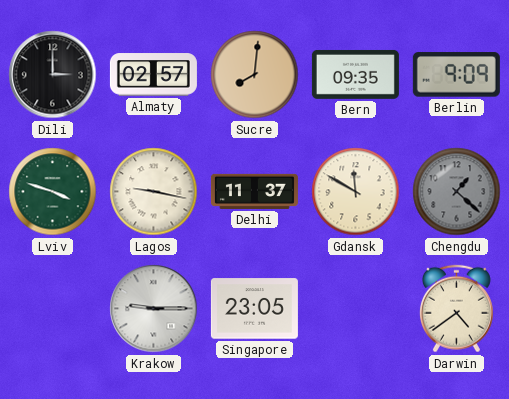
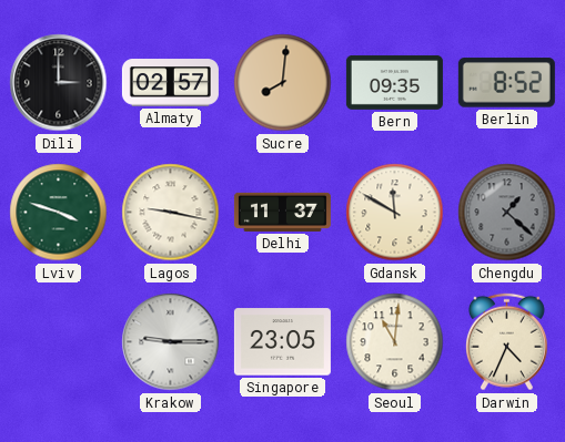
Berlin: 9:09 -> 8:52 (506, 83)
Seoul: none -> 11:01 (395, 342)
Darwin: 4:39 -> 4:34 (506, 342)
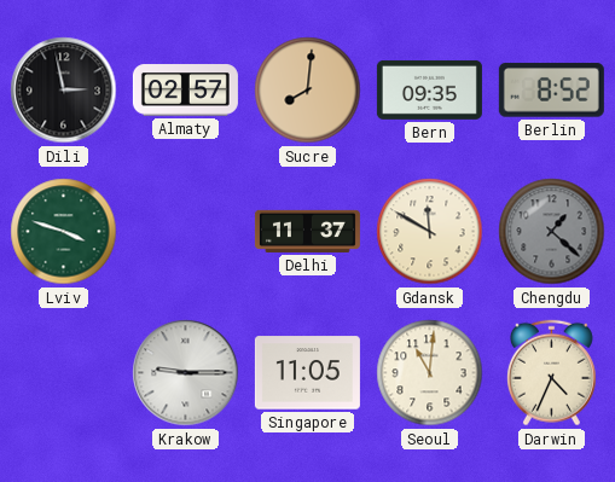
Dili: 3:00 -> 2:58 (64, 91)
Lagos: 9:17 -> none (171, 213)
Singapore: 23:05 -> 11:05 (307, 373)
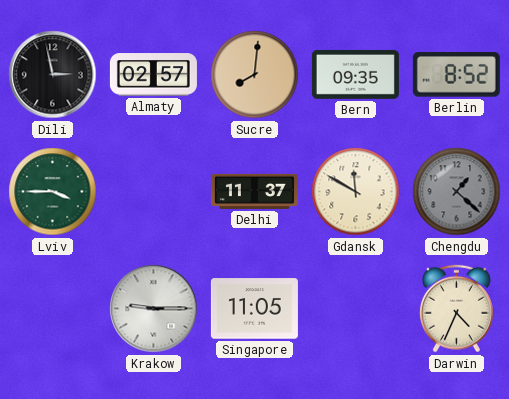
Lviv: 3:48 -> 3:45 (53, 192)
Seoul: 11:01 -> none (430, 373)
